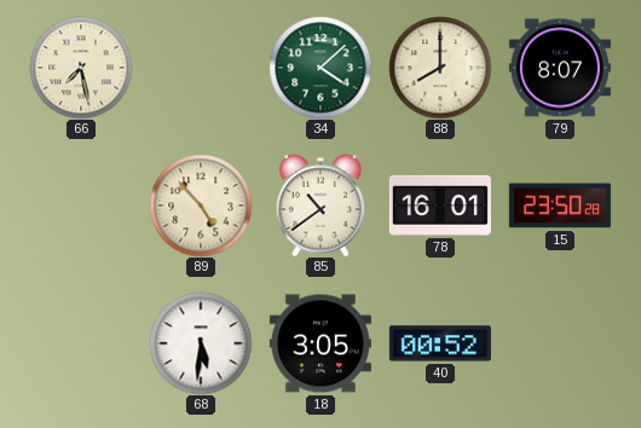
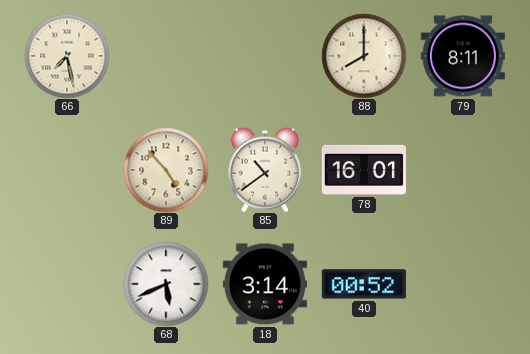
34: 4:08 -> none (320, 68)
79: 8:07 -> 8:11 (463, 56)
15: 23:50 -> none (560, 206)
68: 5:31 -> 5:41 (166, 284)
18: 3:05 -> 3:14 (265, 284)
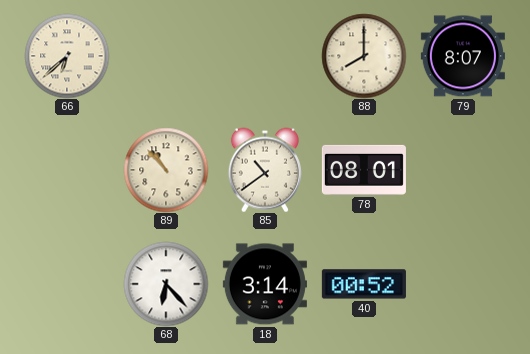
66: 7:28 -> 6:38 (67, 56)
79: 8:11 -> 8:07 (463, 56)
89: 4:53 -> 10:53 (166, 170)
78: 16:01 -> 08:01 (364, 170)
68: 5:41 -> 6:23 (166, 284)
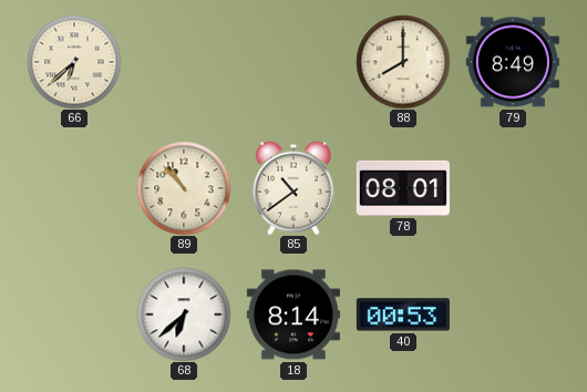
79: 8:07 -> 8:49 (513, 62)
68: 6:23 -> 6:38 (184, 314)
18: 3:14 -> 8:14 (293, 314)
40: 00:52 -> 00:53 (403, 314)
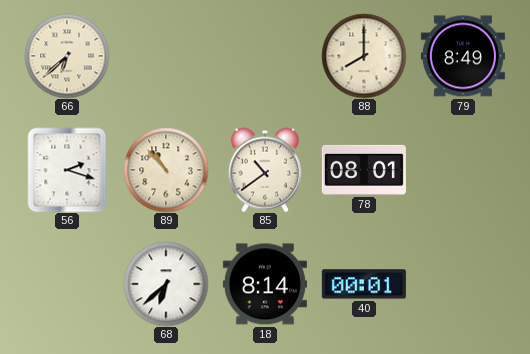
56: none -> 2:18 (67, 170)
40: 00:53 -> 00:01 (364, 284)
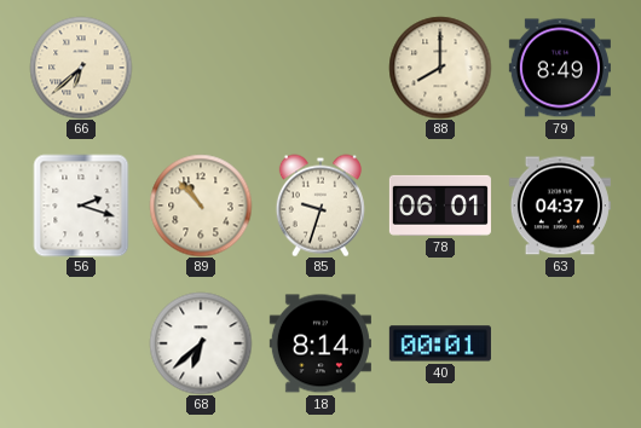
85: 10:39 -> 9:33 (320, 206)
78: 08:01 -> 06:01 (440, 206)
63: none -> 04:37 (560, 206)
